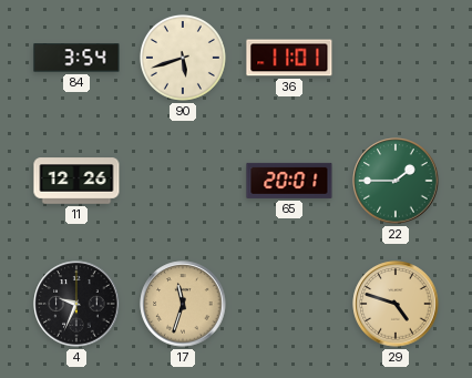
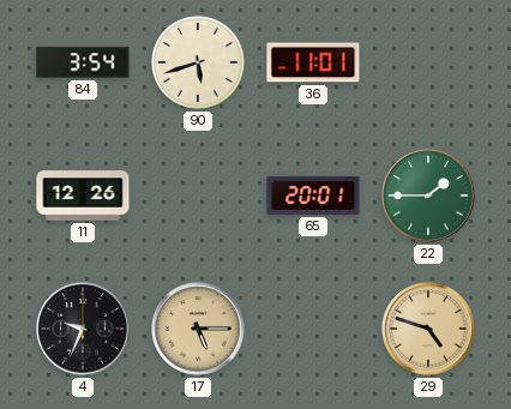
17: 11:33 -> 5:15 (198, 329)
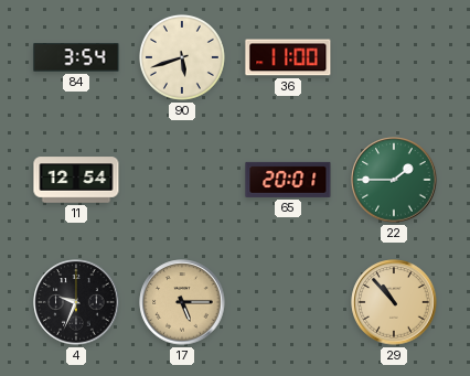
36: 11:01 -> 11:00 (288, 57)
11: 12:26 -> 12:54 (76, 180)
29: 4:48 -> 10:53 (394, 302)
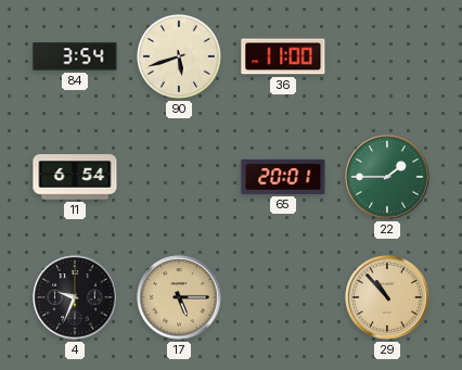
11: 12:54 -> 6:54 (75, 177)
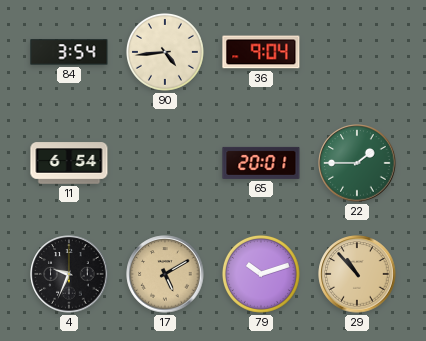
90: 5:42 -> 4:44 (165, 52)
36: 11:00 -> 9:04 (261, 52)
17: 5:15 -> 5:10 (165, 274)
79: none -> 10:12 (261, 274)
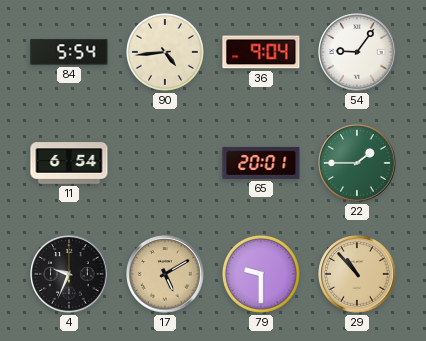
84: 3:54 -> 5:54 (69, 52)
54: none -> 9:06 (357, 52)
79: 10:12 -> 9:30 (261, 274)
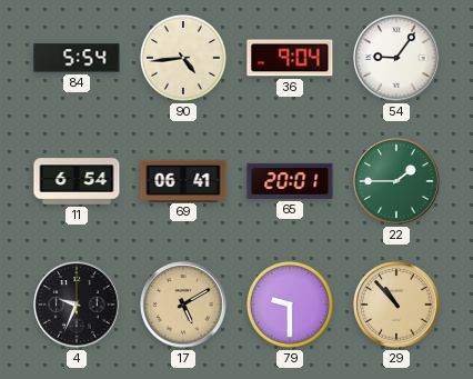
69: none -> 06:41 (183, 180)
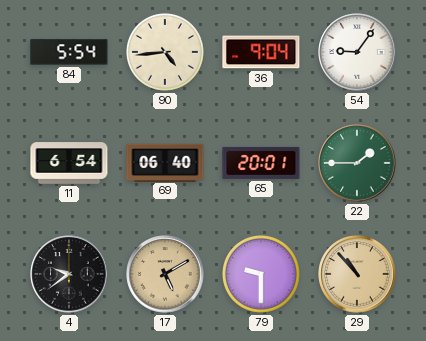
69: 06:41 -> 06:40 (165, 162)
4: 9:34 -> 9:39 (69, 274)
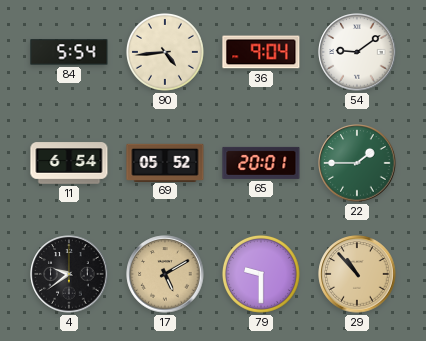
54: 9:06 -> 9:09 (357, 52)
69: 06:40 -> 05:52 (165, 162)
